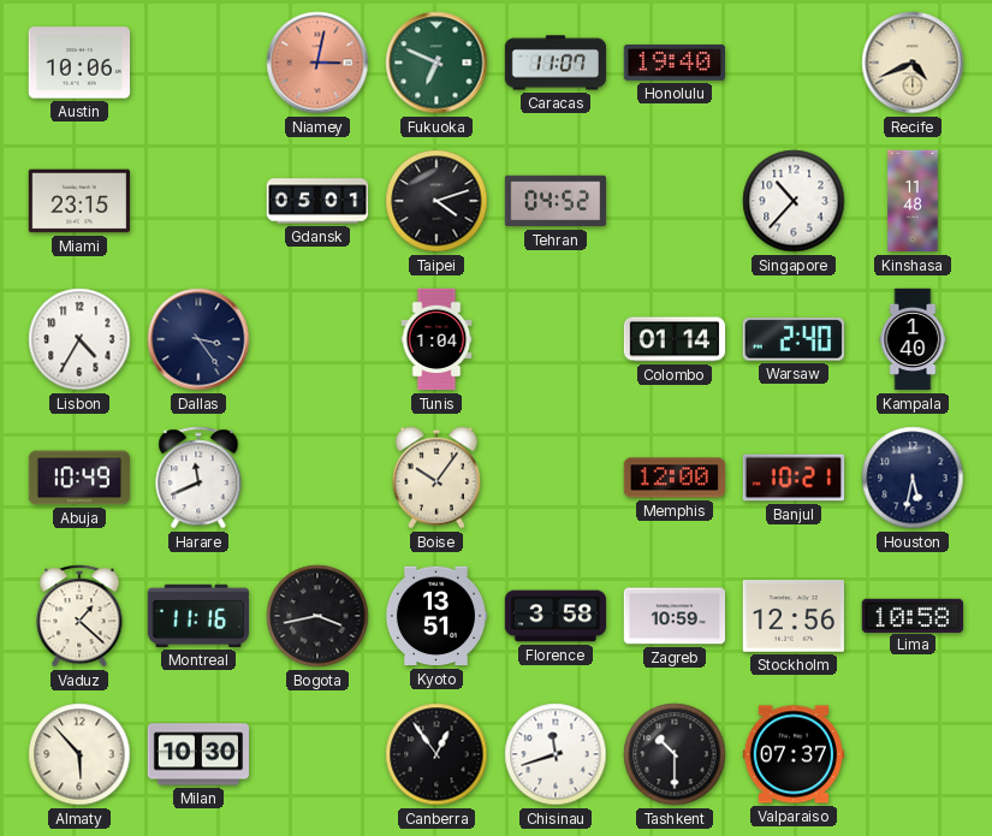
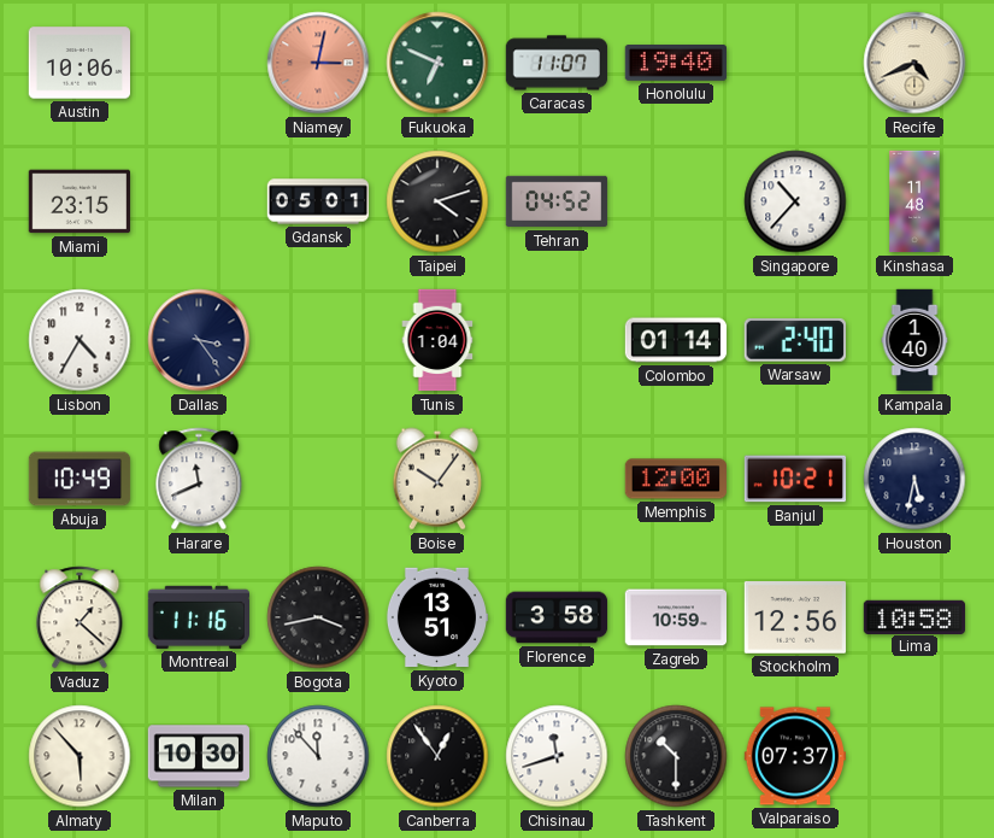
Maputo: none -> 11:53 (318, 756)
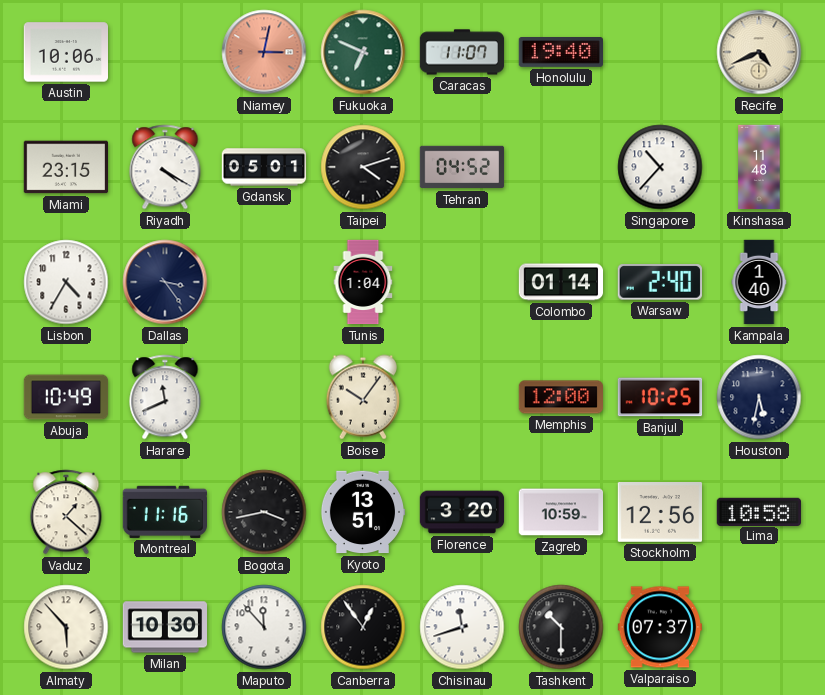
Riyadh: none -> 4:20 (165, 167)
Banjul: 10:21 -> 10:25 (660, 397)
Florence: 3:58 -> 3:20 (462, 512)
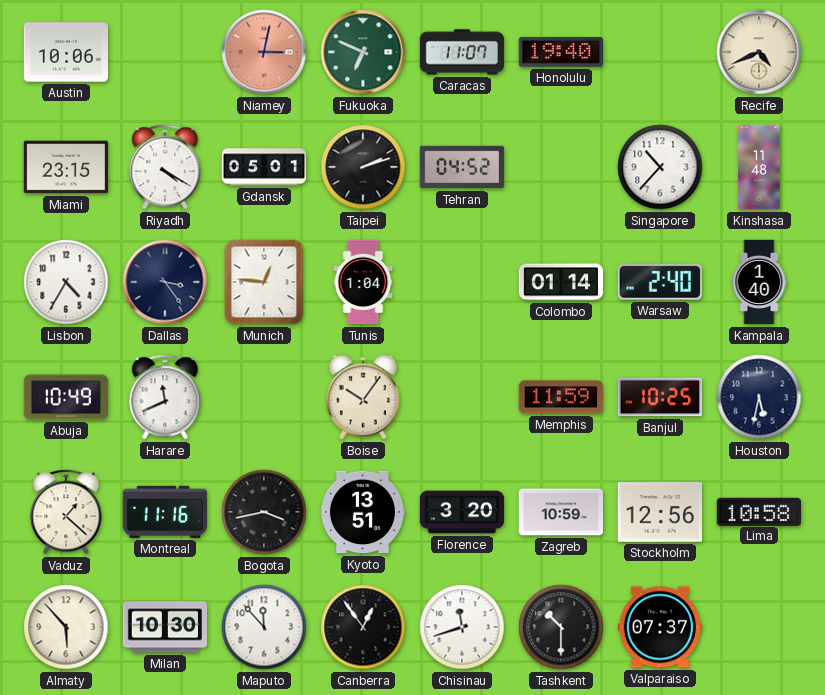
Taipei: 4:12 -> 2:12 (363, 167)
Munich: none -> 12:46 (264, 282)
Memphis: 12:00 -> 11:59 (560, 397)
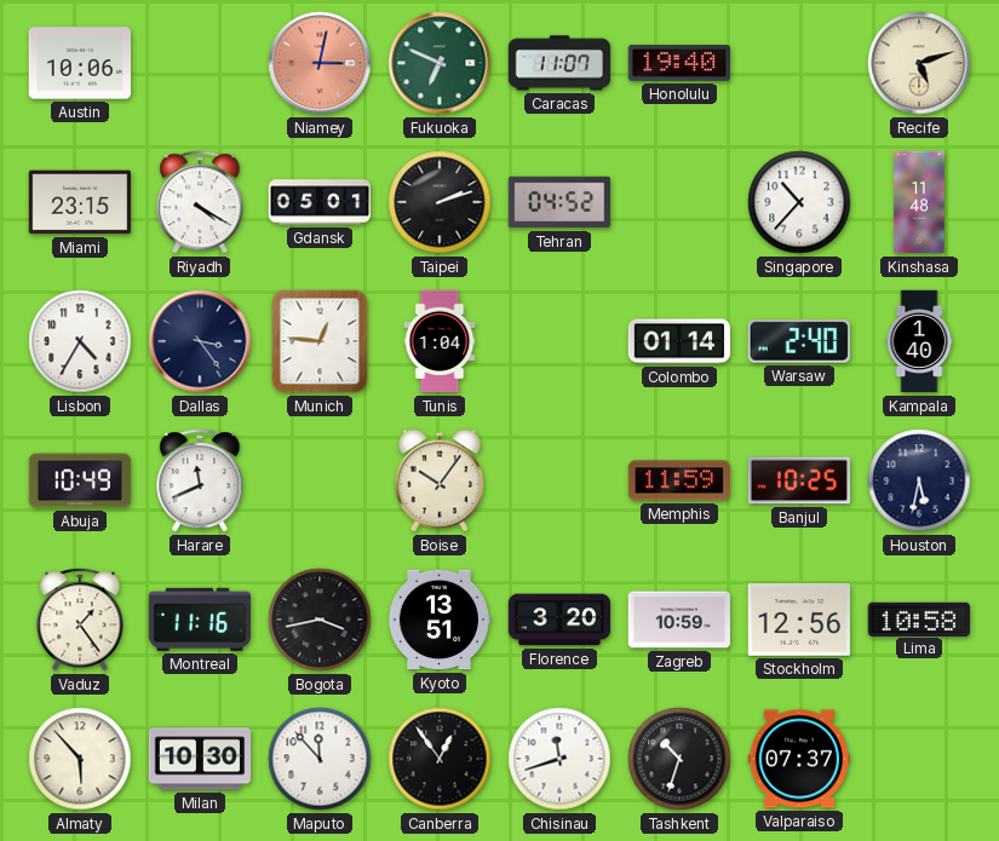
Recife: 4:41 -> 5:12 (919, 63)
Vaduz: 1:22 -> 1:24 (80, 620)
Tashkent: 10:30 -> 10:33 (679, 759)
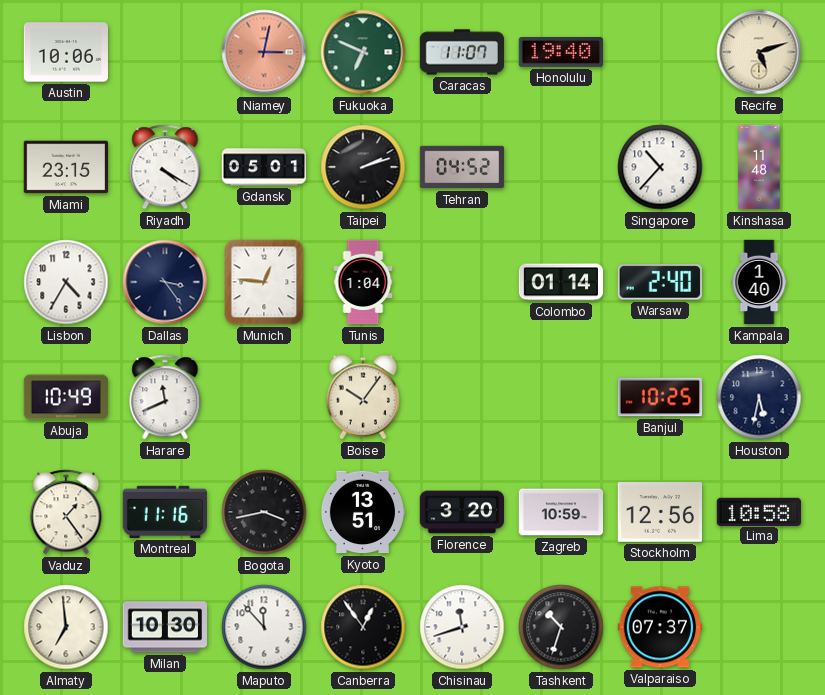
Memphis: 11:59 -> none (678, 480)
Almaty: 5:53 -> 6:59 (66, 627)
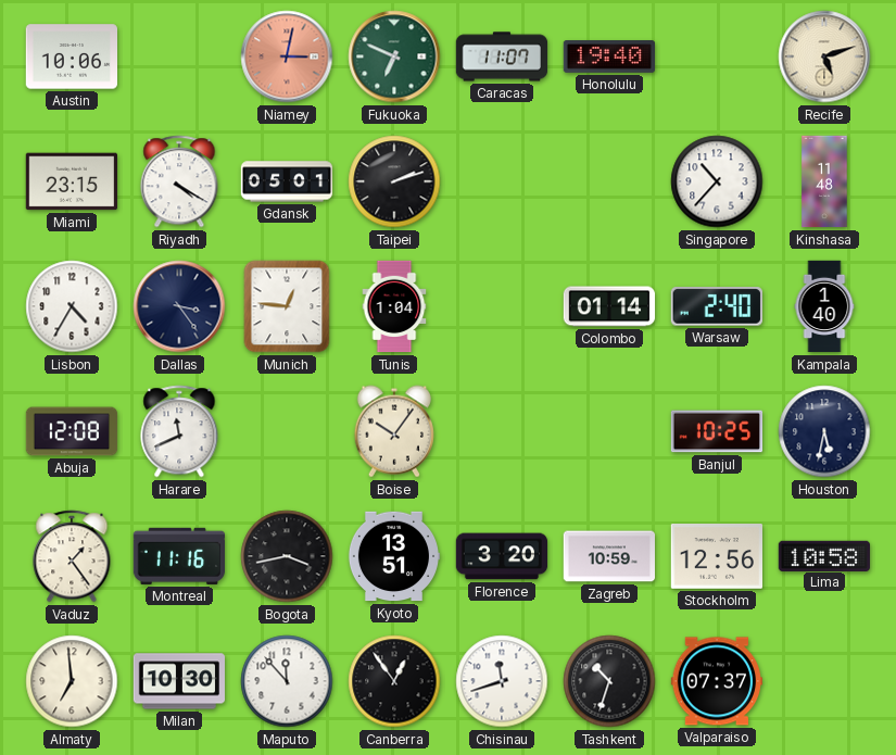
Tehran: 04:52 -> none (462, 167)
Abuja: 10:49 -> 12:08 (72, 431)
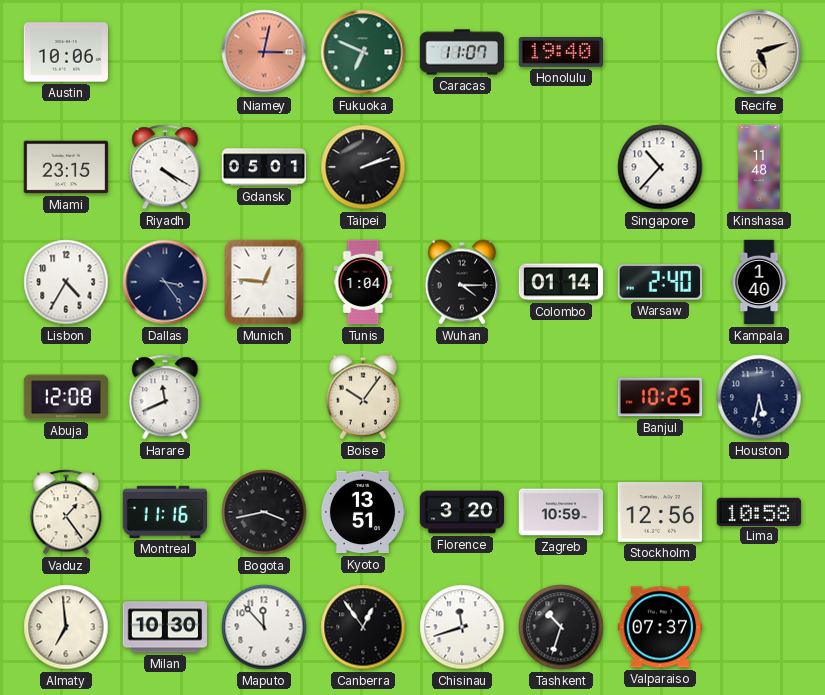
Wuhan: none -> 4:15 (461, 282)
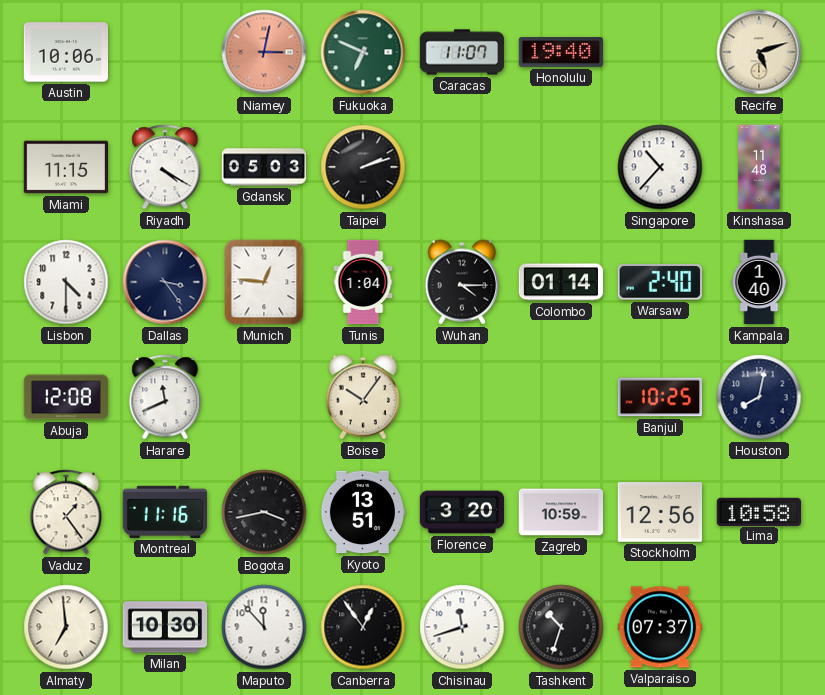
Miami: 23:15 -> 11:15 (65, 167)
Gdansk: 05:01 -> 05:03 (264, 167)
Lisbon: 4:35 -> 4:30 (66, 282)
Houston: 5:32 -> 8:02 (759, 397)
